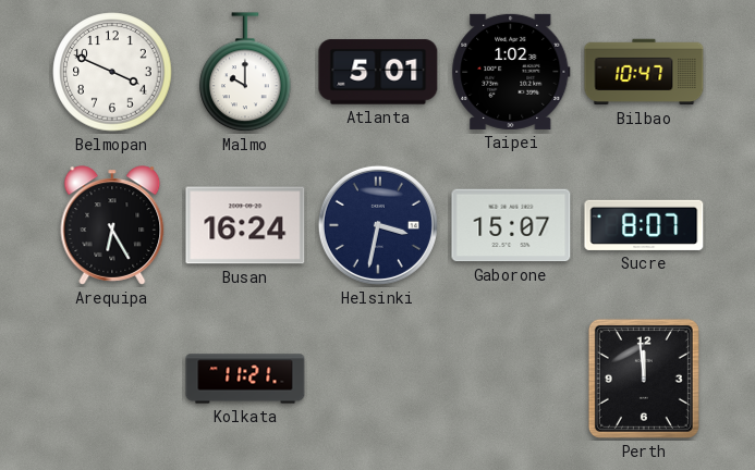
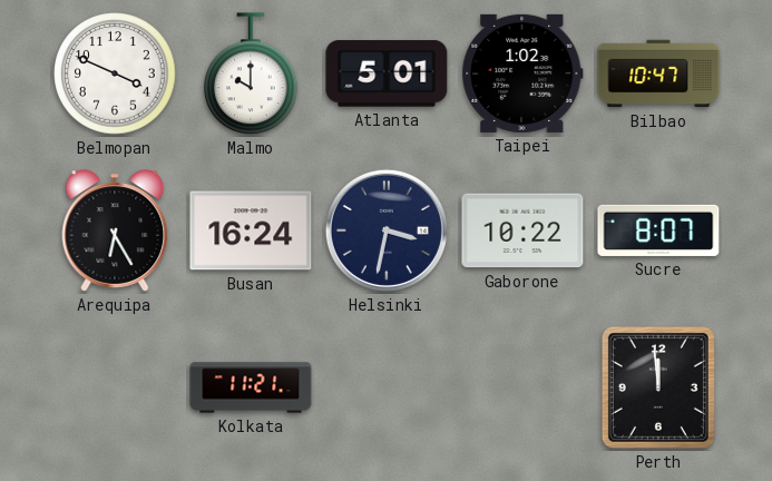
Gaborone: 15:07 -> 10:22 (522, 230)
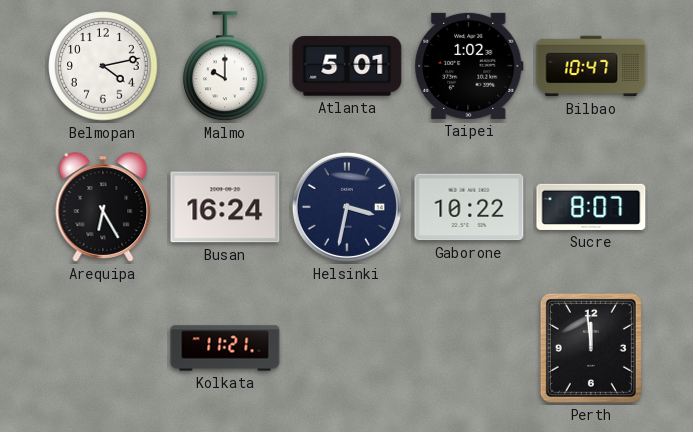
Belmopan: 3:49 -> 4:13 (103, 66)
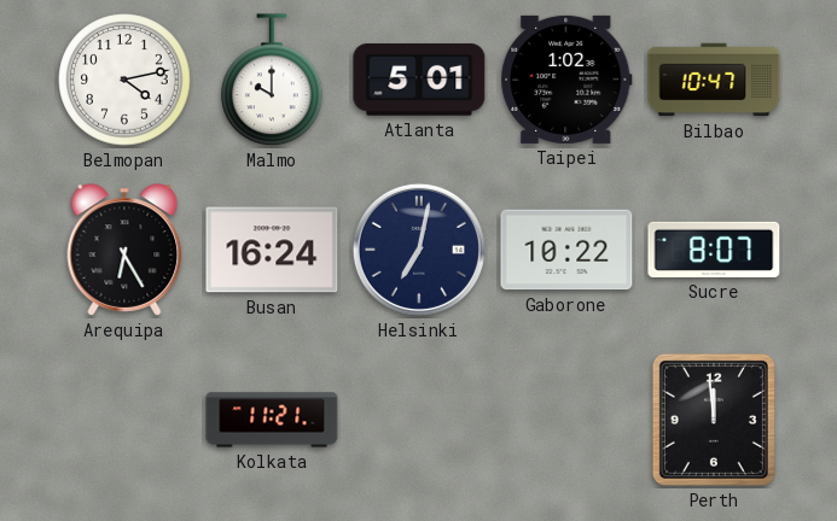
Helsinki: 3:32 -> 7:02 (419, 250)
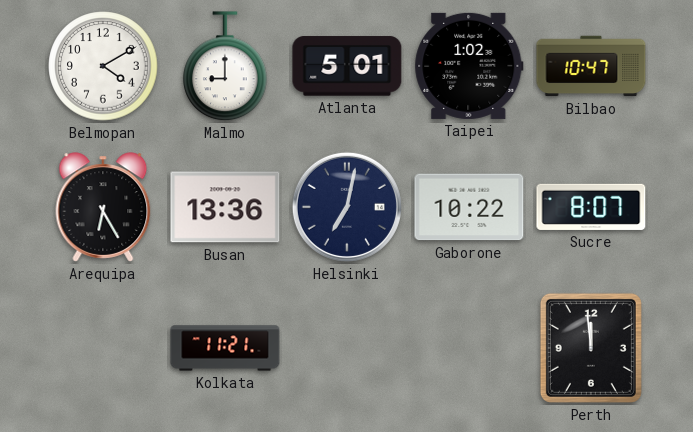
Belmopan: 4:13 -> 4:10 (103, 66)
Malmo: 10:00 -> 9:00 (226, 67)
Busan: 16:24 -> 13:36 (225, 207)
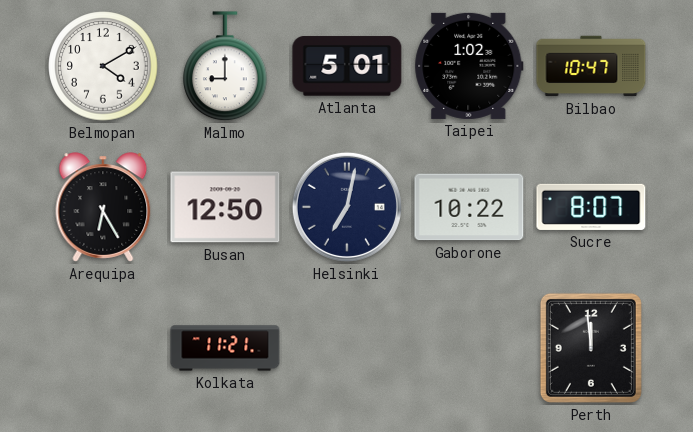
Busan: 13:36 -> 12:50 (225, 207)
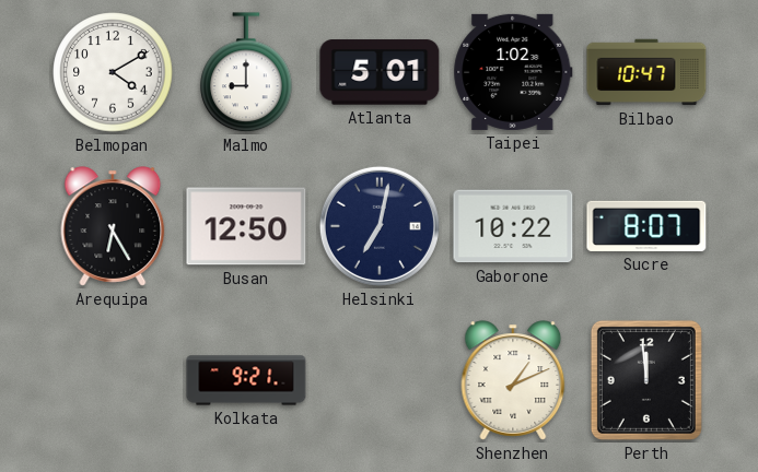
Kolkata: 11:21 -> 9:21 (246, 380)
Shenzhen: none -> 1:11 (513, 380)
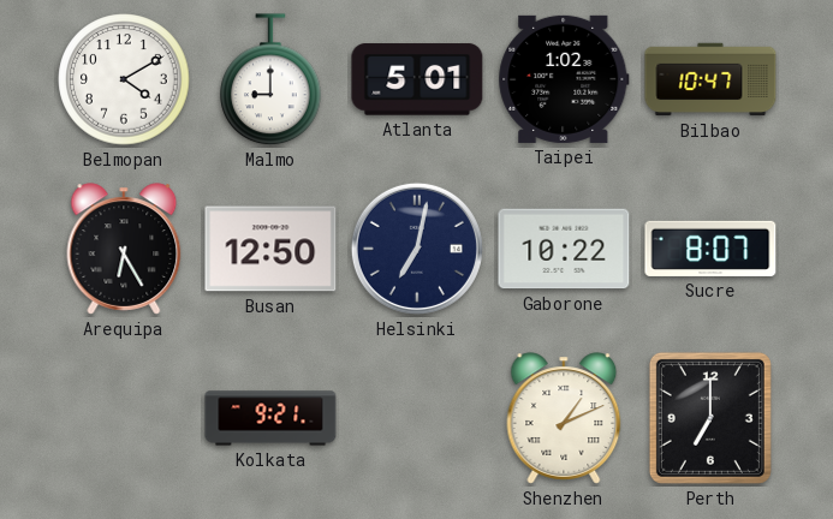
Perth: 11:59 -> 7:00 (710, 418)
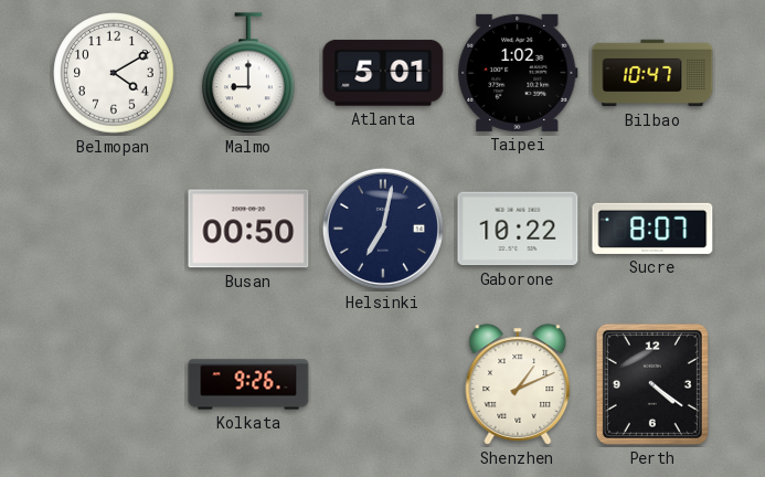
Arequipa: 6:25 -> none (124, 249)
Busan: 12:50 -> 00:50 (248, 229)
Kolkata: 9:21 -> 9:26 (248, 384)
Perth: 7:00 -> 4:21 (652, 384)
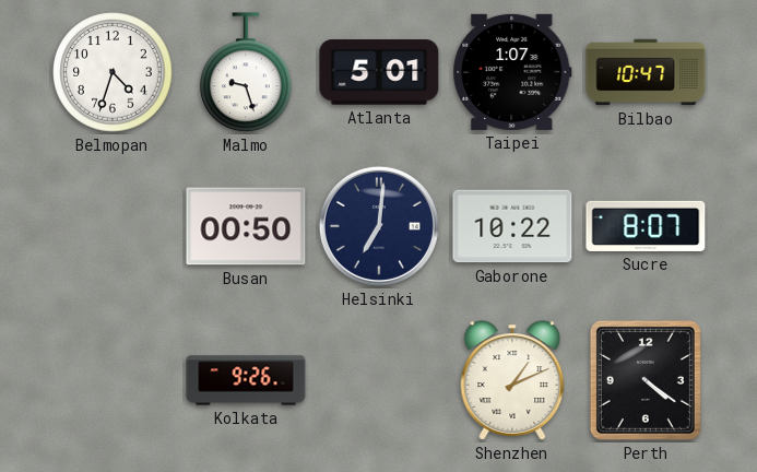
Belmopan: 4:10 -> 4:33 (113, 72)
Malmo: 9:00 -> 9:27 (247, 73)
Taipei: 1:02 -> 1:07 (512, 72)
Helsinki: 7:02 -> 7:01 (379, 226)
